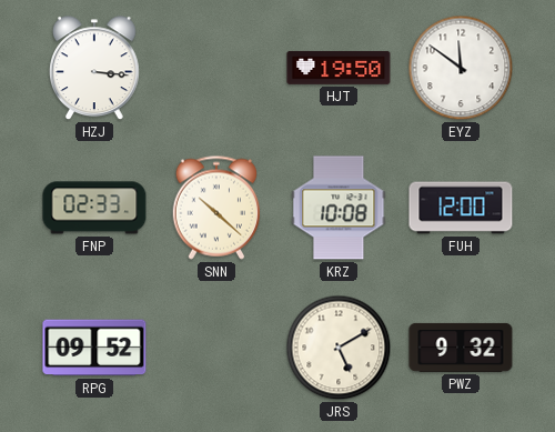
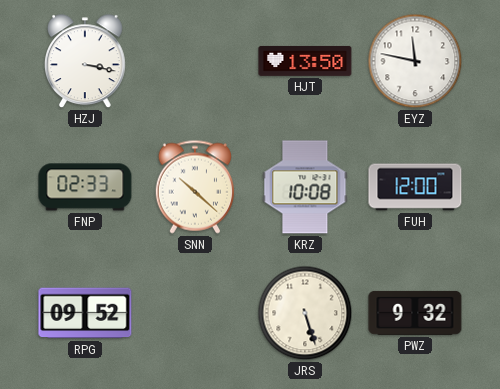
HZJ: 3:16 -> 3:17 (85, 62)
HJT: 19:50 -> 13:50 (305, 61)
EYZ: 11:51 -> 11:47 (415, 61)
JRS: 5:10 -> 5:27 (305, 313)
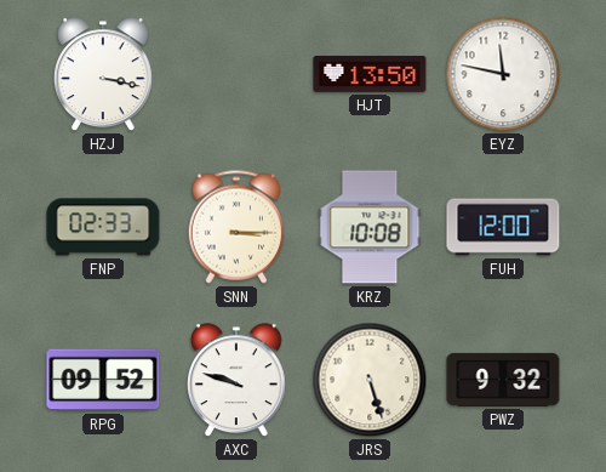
SNN: 10:22 -> 3:15 (235, 227)
AXC: none -> 9:48 (236, 381)
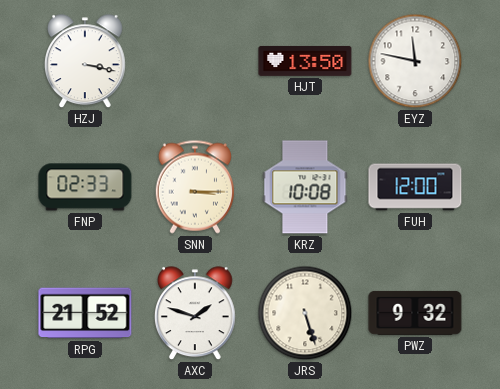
RPG: 09:52 -> 21:52 (85, 313)
AXC: 9:48 -> 1:48 (195, 314)
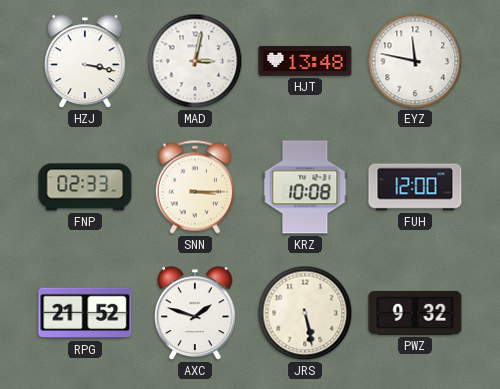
MAD: none -> 3:02 (195, 61)
HJT: 13:50 -> 13:48 (305, 61)
JRS: 5:27 -> 5:28 (305, 313)
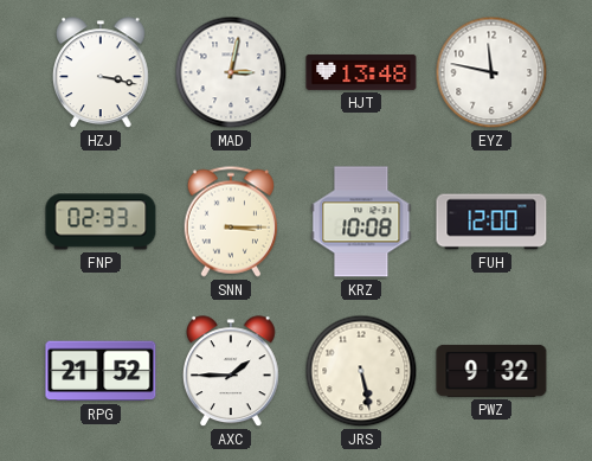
AXC: 1:48 -> 1:45 (231, 372)
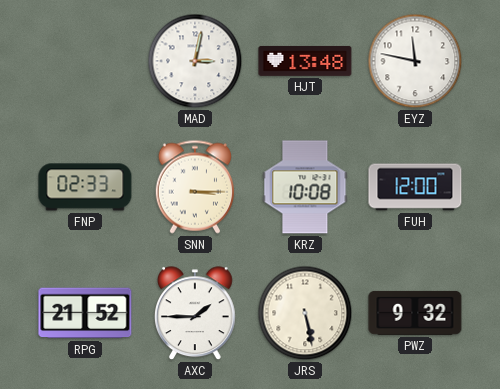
HZJ: 3:17 -> none (101, 73)
